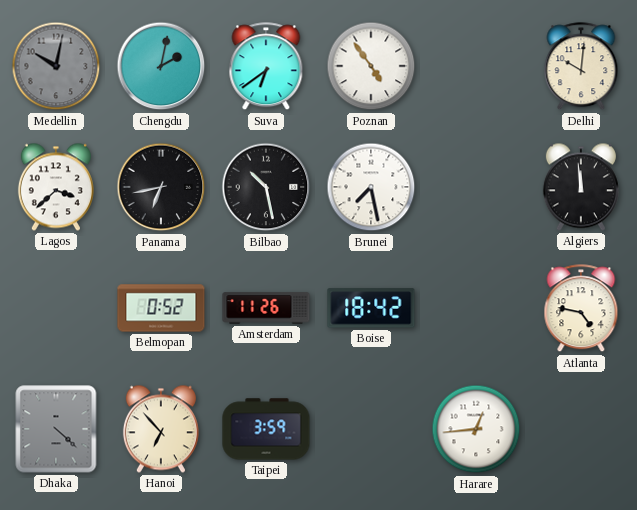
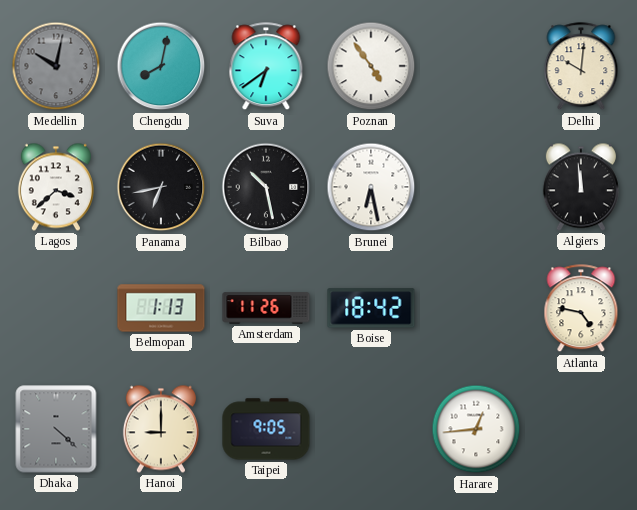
Chengdu: 2:02 -> 8:02 (161, 66)
Brunei: 7:28 -> 6:28 (371, 187)
Belmopan: 0:52 -> 1:13 (161, 308)
Hanoi: 6:53 -> 9:00 (161, 429)
Taipei: 3:59 -> 9:05 (266, 429)
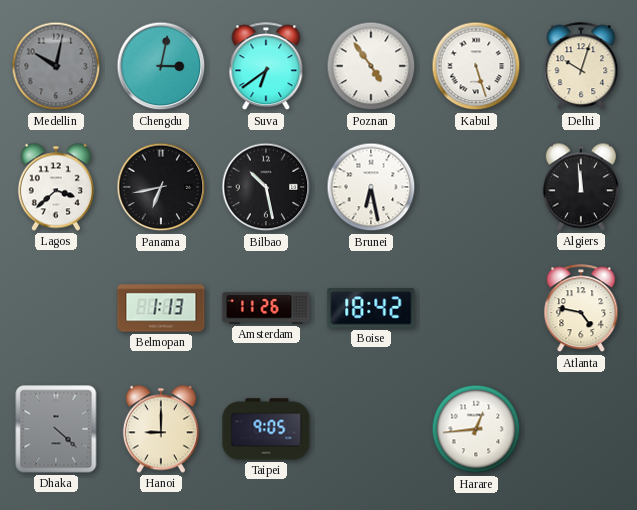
Chengdu: 8:02 -> 3:02 (161, 66)
Kabul: none -> 5:27 (476, 66)
Delhi: 10:01 -> 10:03 (581, 67)
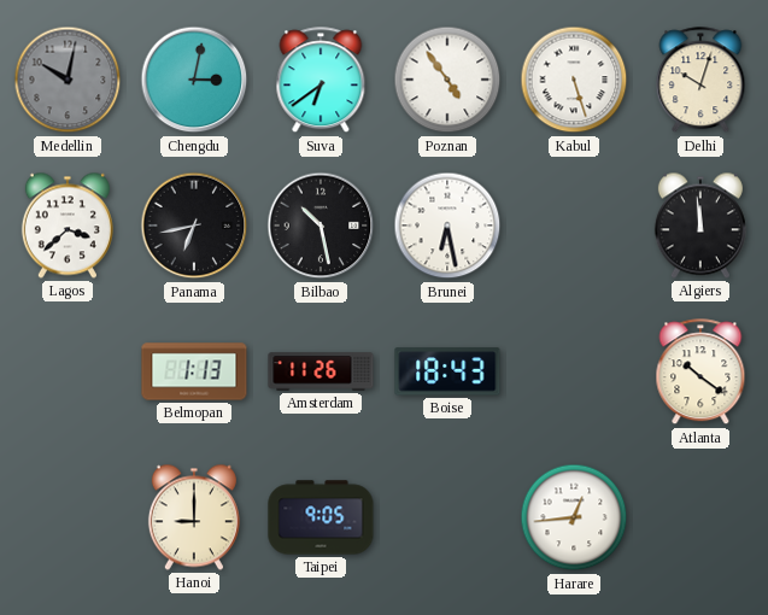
Boise: 18:42 -> 18:43 (447, 371)
Atlanta: 4:47 -> 10:21 (700, 373)
Dhaka: 4:22 -> none (56, 429)
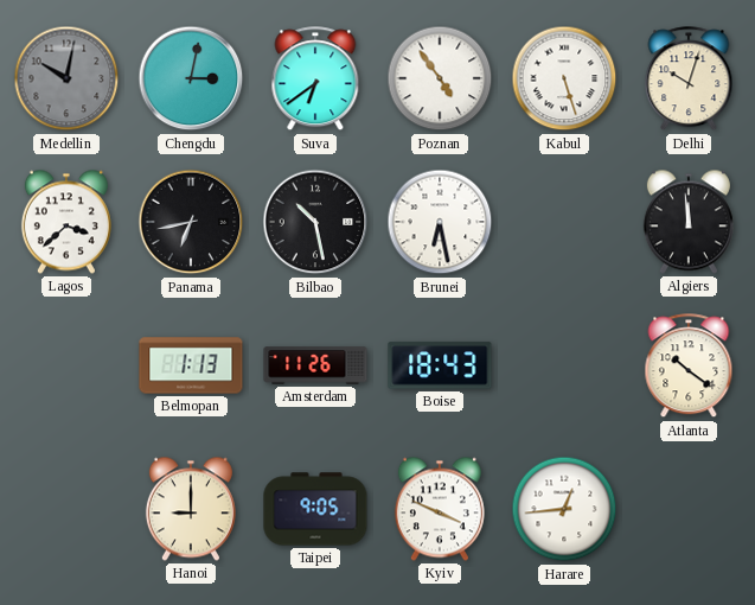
Kyiv: none -> 3:49 (440, 509)
